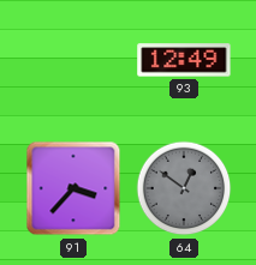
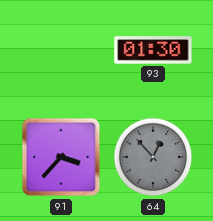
93: 12:49 -> 01:30 (153, 50)
64: 12:51 -> 12:53 (153, 157)
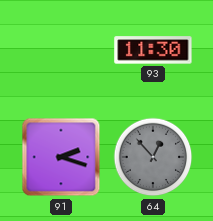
93: 01:30 -> 11:30 (153, 50)
91: 3:37 -> 2:18 (61, 157)
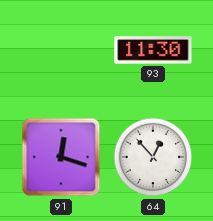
91: 2:18 -> 12:18 (61, 157)
64 dial: grey -> white (153, 157)
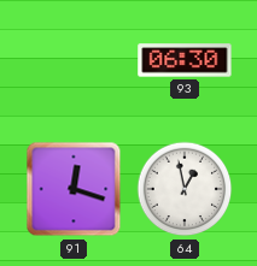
93: 11:30 -> 06:30 (185, 60)
64: 12:53 -> 12:58 (185, 189)
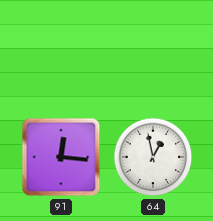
93: 06:30 -> none (185, 60)
91: 12:18 -> 12:16 (61, 157)
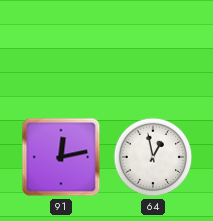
91: 12:16 -> 12:13 (61, 157)
